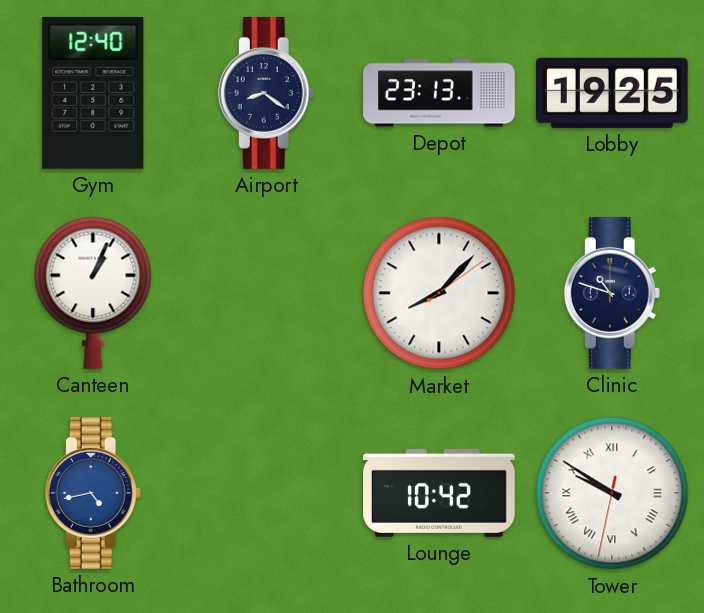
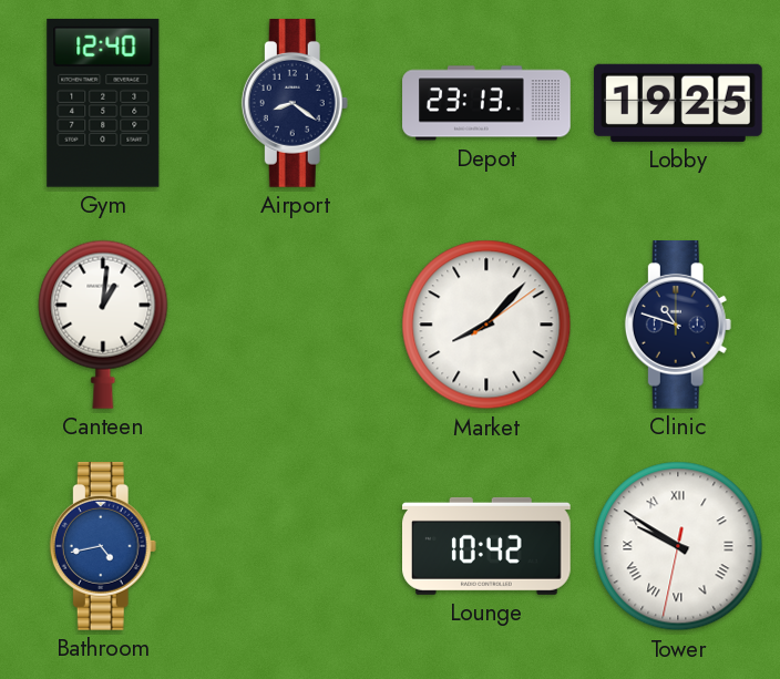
Canteen: 1:04 -> 1:01 (103, 325)
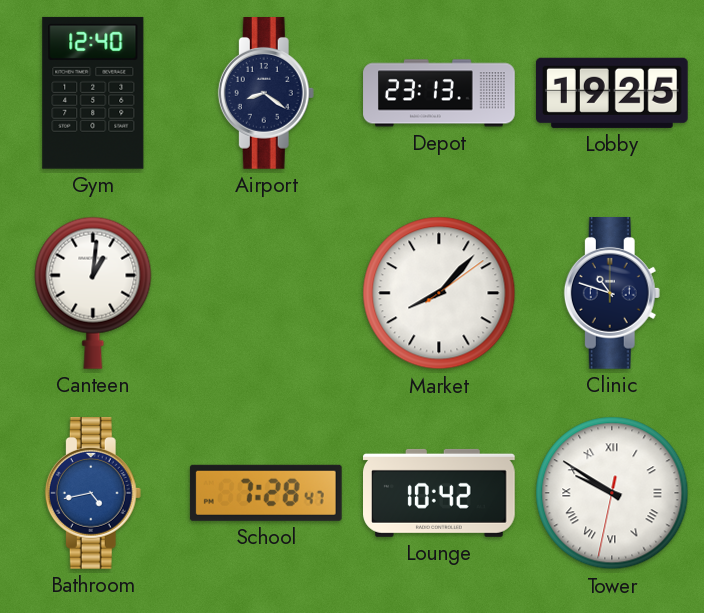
School: none -> 7:28 (266, 493)
